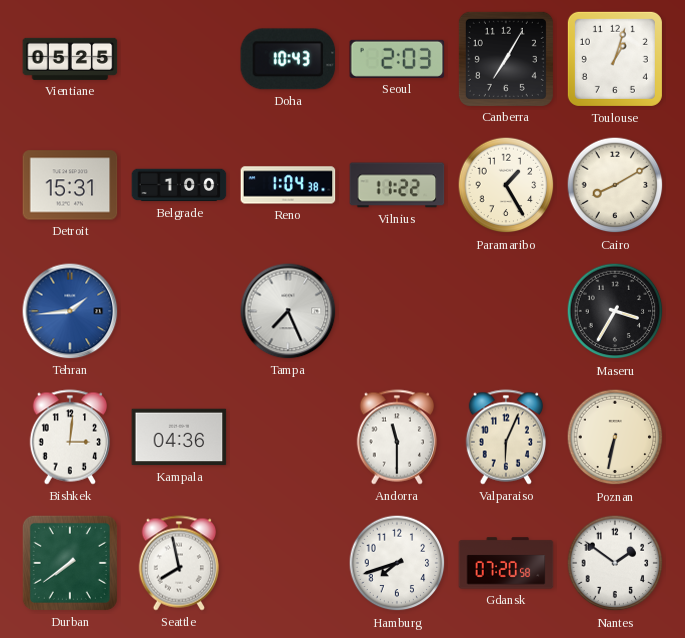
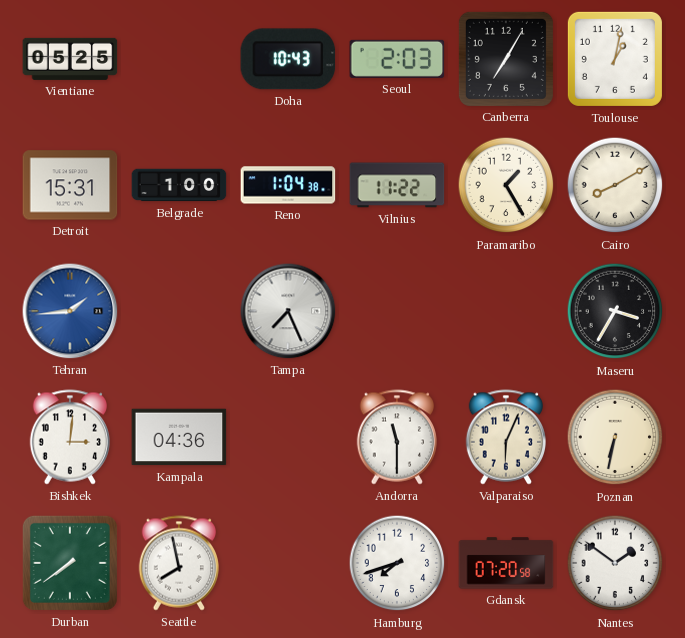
Toulouse: 1:03 -> 1:02 (615, 59)
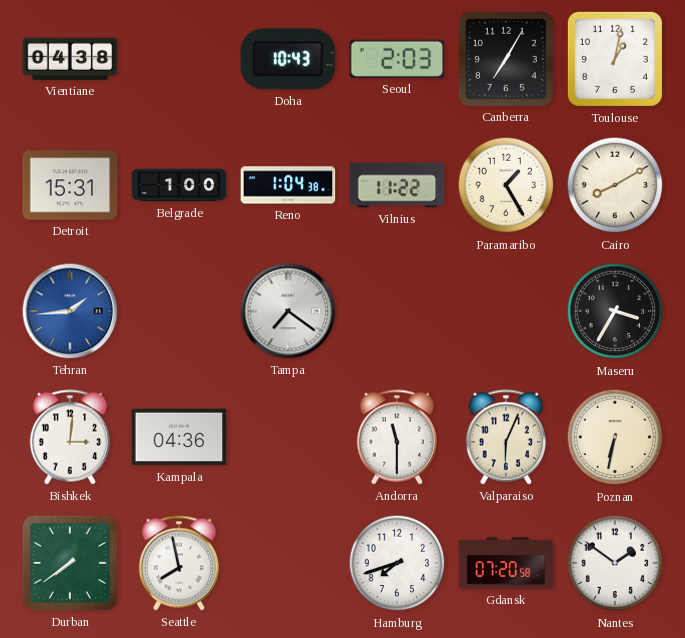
Vientiane: 05:25 -> 04:38 (70, 59)
Tampa: 7:26 -> 7:21 (288, 311)
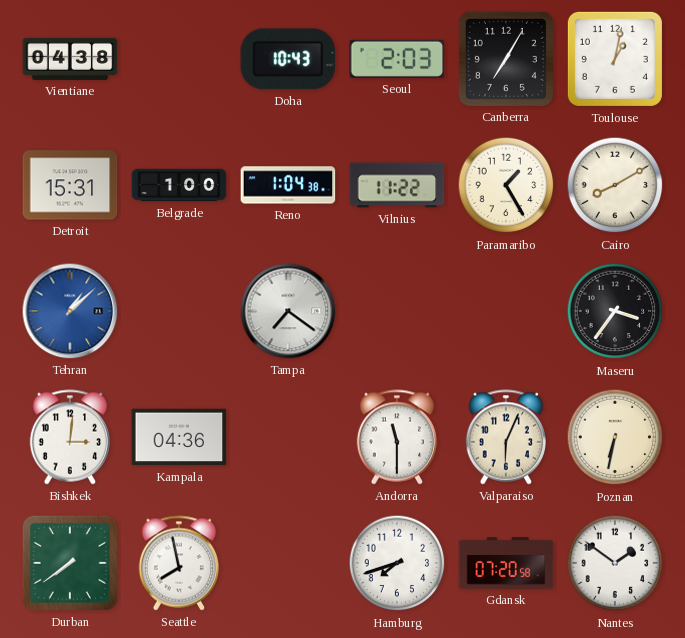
Tehran: 1:44 -> 1:08 (70, 311)
Maseru: 3:35 -> 3:36 (615, 311)
